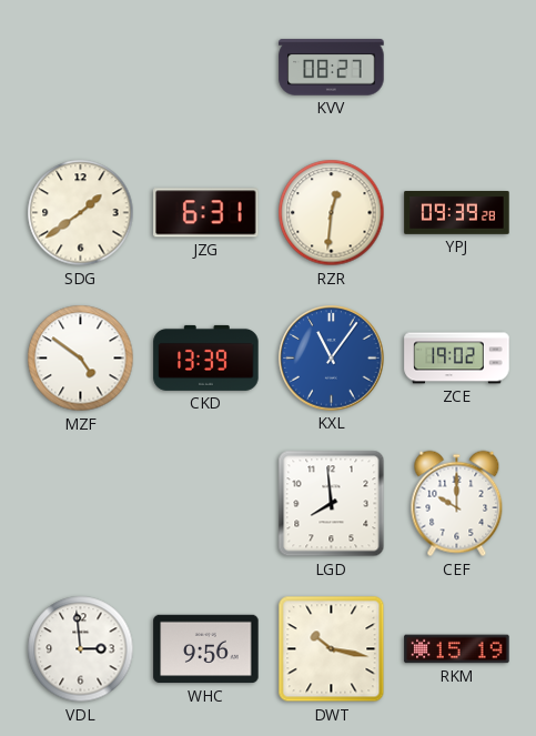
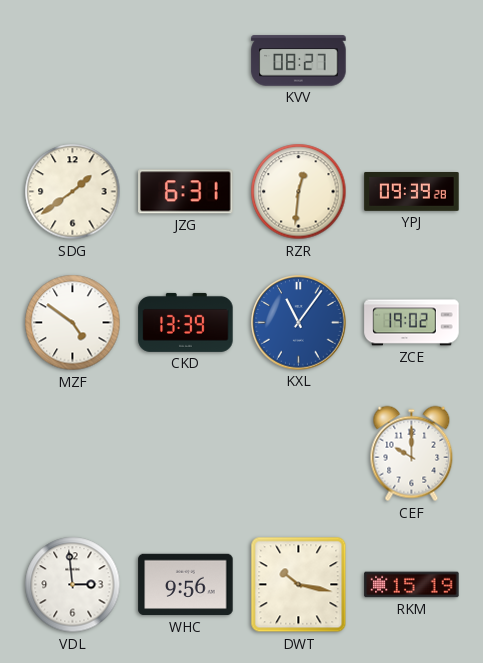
LGD: 7:59 -> none (332, 504)
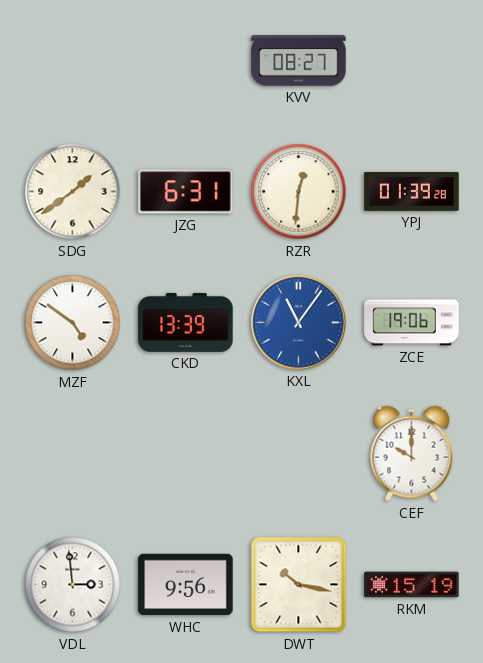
YPJ: 09:39 -> 01:39 (412, 192)
ZCE: 19:02 -> 19:06 (412, 323)
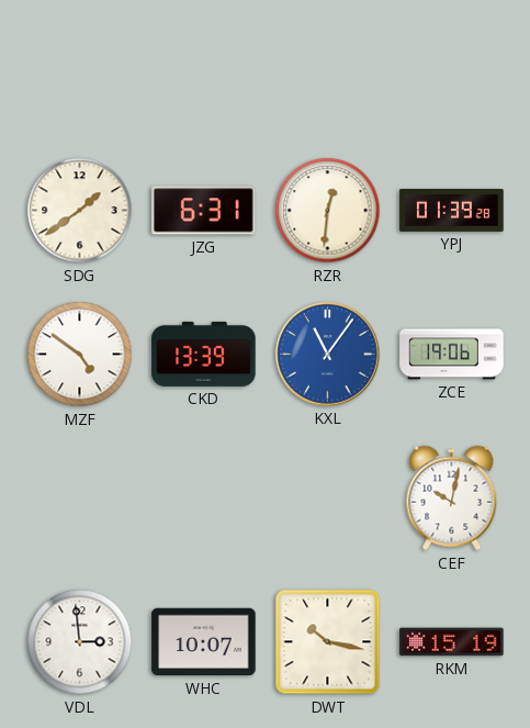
KVV: 08:27 -> none (299, 61)
CEF: 10:00 -> 10:02 (452, 499)
WHC: 9:56 -> 10:07 (204, 642)
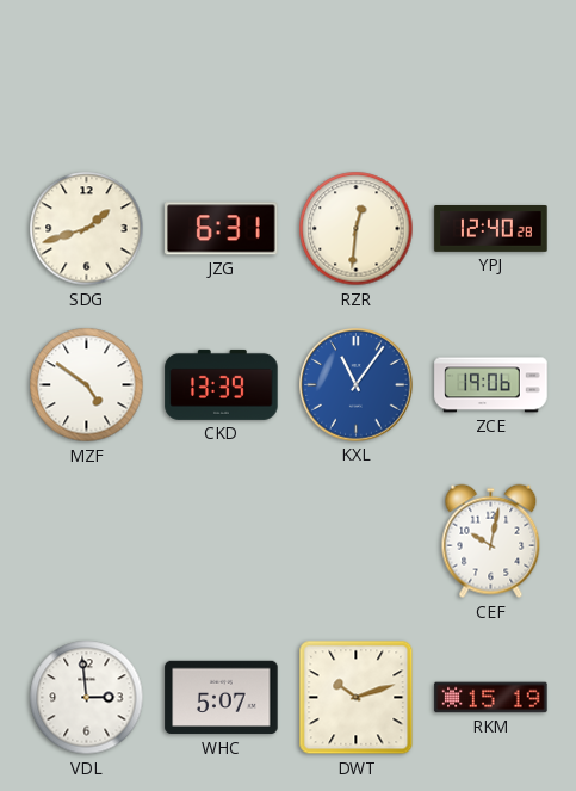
SDG: 1:39 -> 1:42 (87, 229)
YPJ: 01:39 -> 12:40 (491, 229)
WHC: 10:07 -> 5:07 (222, 698)
DWT: 10:17 -> 10:12 (357, 698)
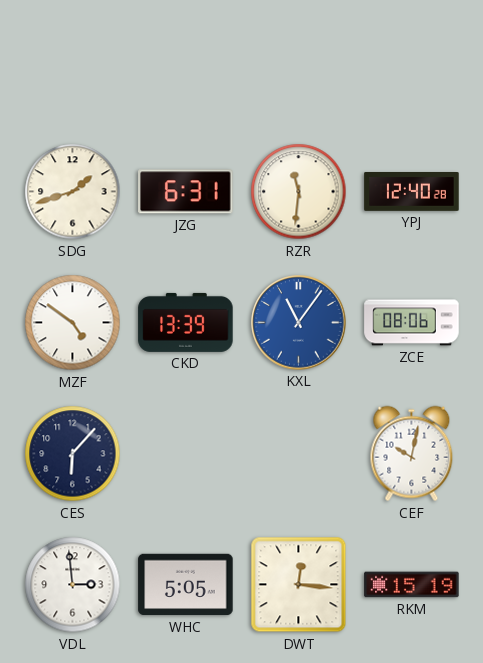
RZR: 12:31 -> 11:31 (299, 192)
ZCE: 19:06 -> 08:06 (412, 323)
CES: none -> 6:07 (73, 454)
WHC: 5:07 -> 5:05 (186, 585)
DWT: 10:12 -> 12:16 (299, 585)
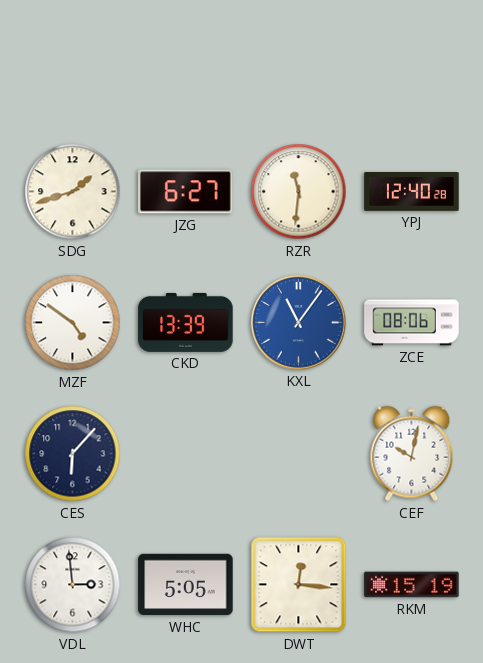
JZG: 6:31 -> 6:27 (186, 192)
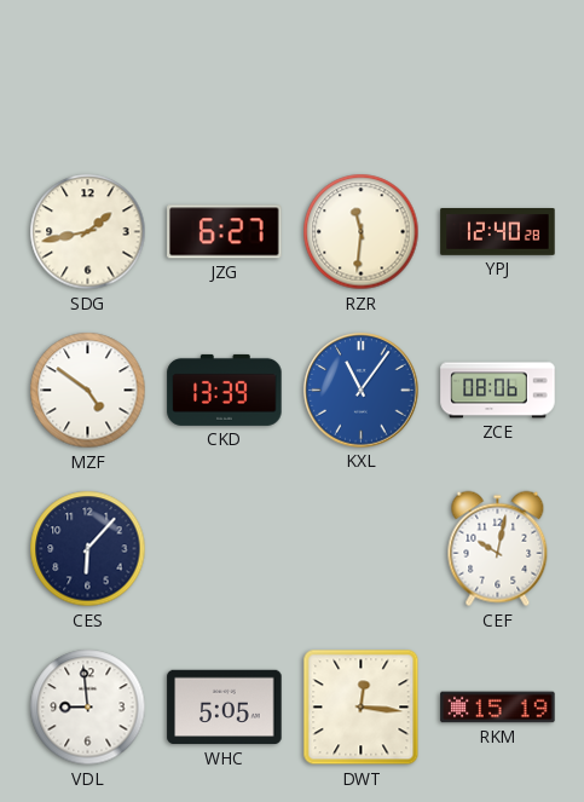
SDG: 1:42 -> 1:43 (88, 232)
VDL: 2:59 -> 8:59 (88, 708)
